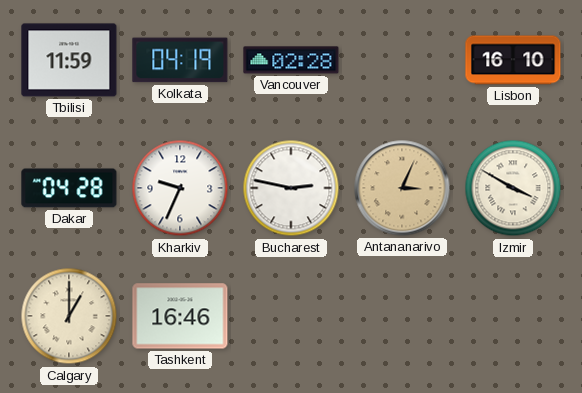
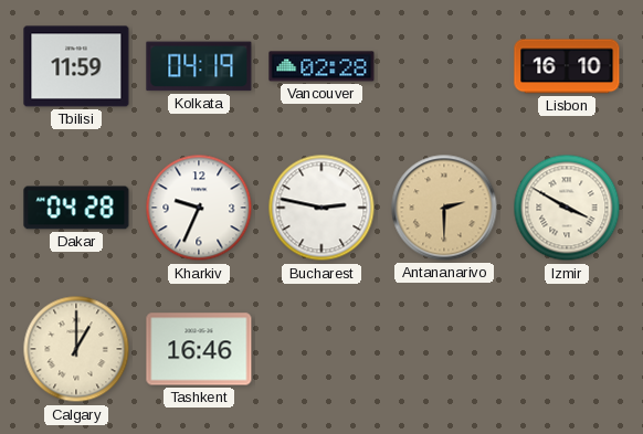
Antananarivo: 3:04 -> 2:30 (444, 208)
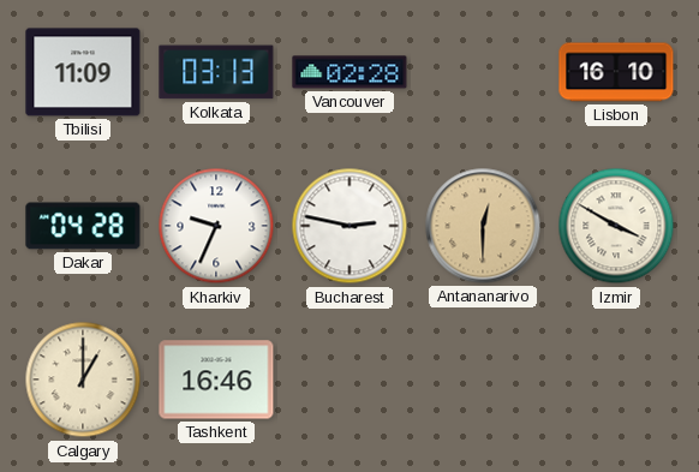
Tbilisi: 11:59 -> 11:09 (83, 72)
Kolkata: 04:19 -> 03:13 (216, 72)
Antananarivo: 2:30 -> 12:30 (483, 226)
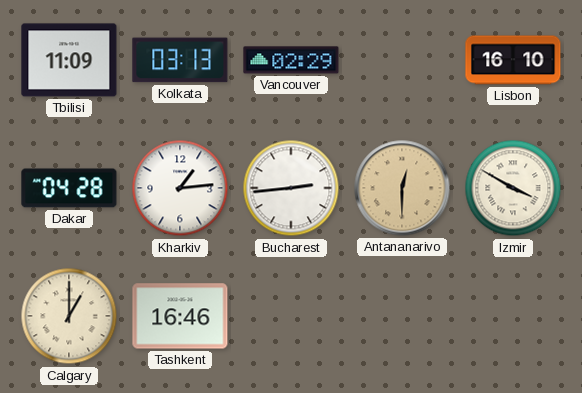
Vancouver: 02:28 -> 02:29 (291, 60)
Kharkiv: 9:34 -> 1:14 (180, 188)
Bucharest: 2:47 -> 2:44 (291, 188)
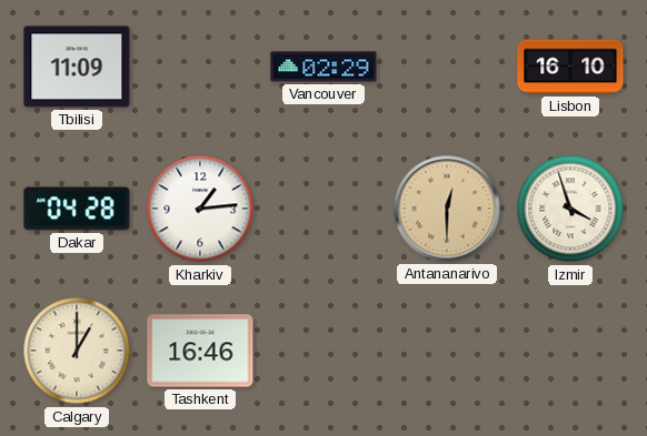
Kolkata: 03:13 -> none (180, 60)
Bucharest: 2:44 -> none (291, 188)
Izmir: 3:50 -> 3:57 (570, 209)
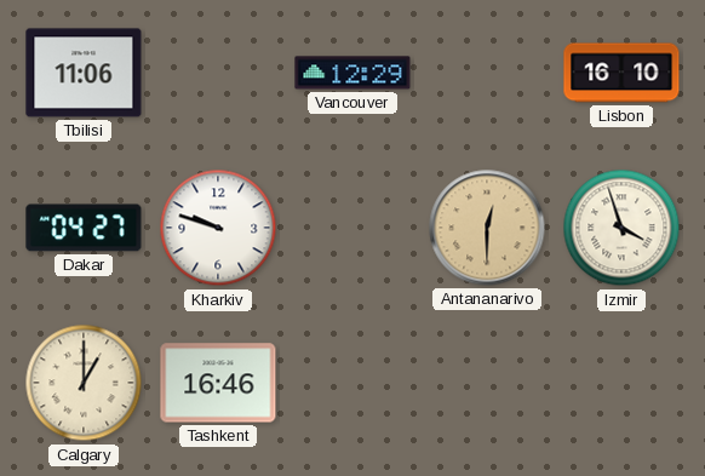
Tbilisi: 11:09 -> 11:06 (84, 73)
Vancouver: 02:29 -> 12:29 (352, 73)
Dakar: 04:28 -> 04:27 (84, 228)
Kharkiv: 1:14 -> 9:48 (218, 228)
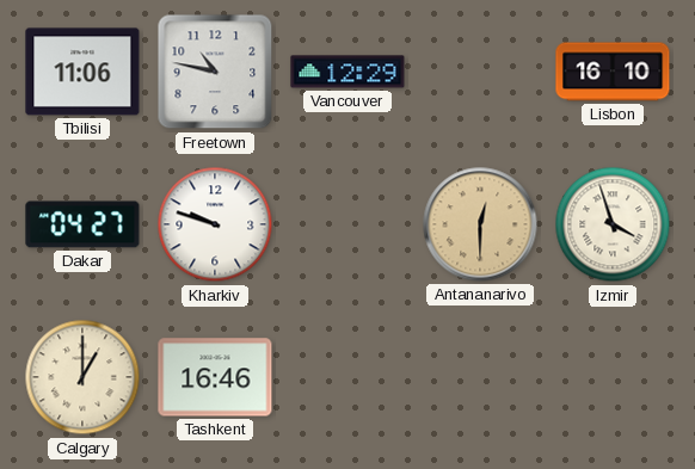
Freetown: none -> 10:47 (215, 72)
